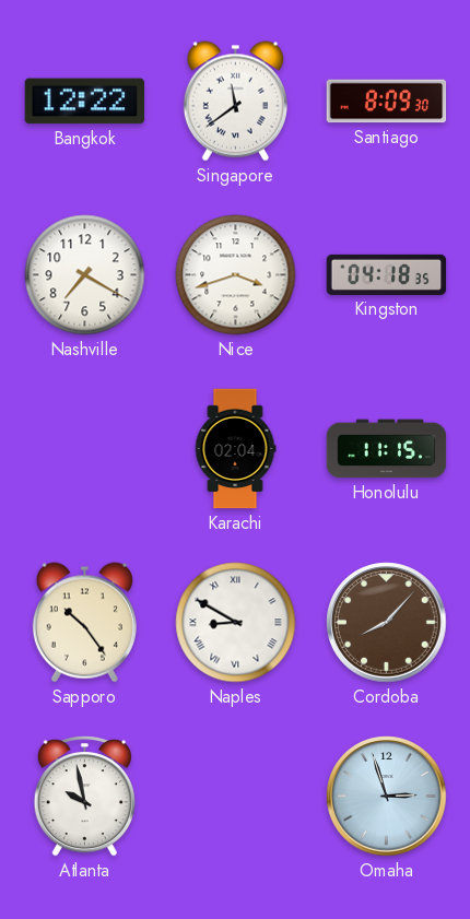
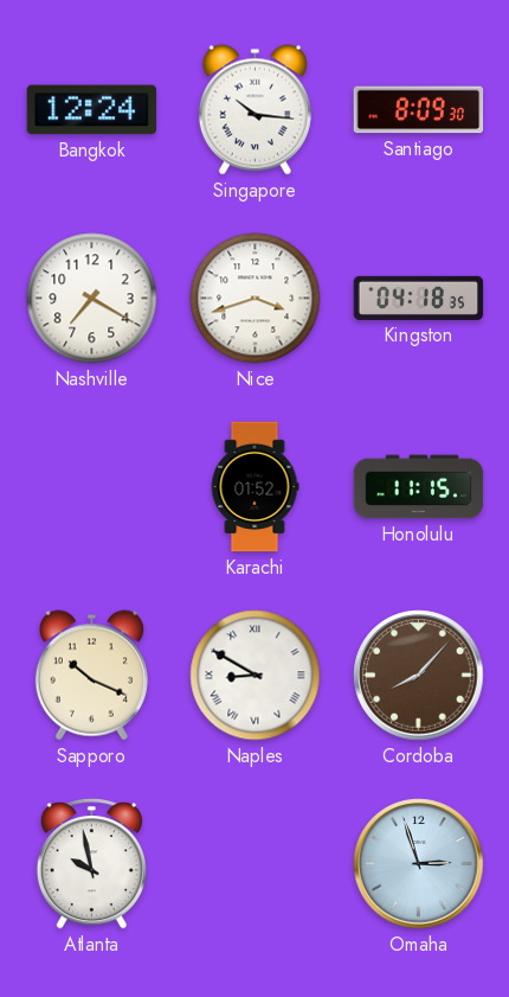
Bangkok: 12:22 -> 12:24 (92, 110)
Singapore: 11:39 -> 10:16 (254, 110)
Karachi: 02:04 -> 01:52 (254, 487)
Sapporo: 10:24 -> 10:19 (91, 676)
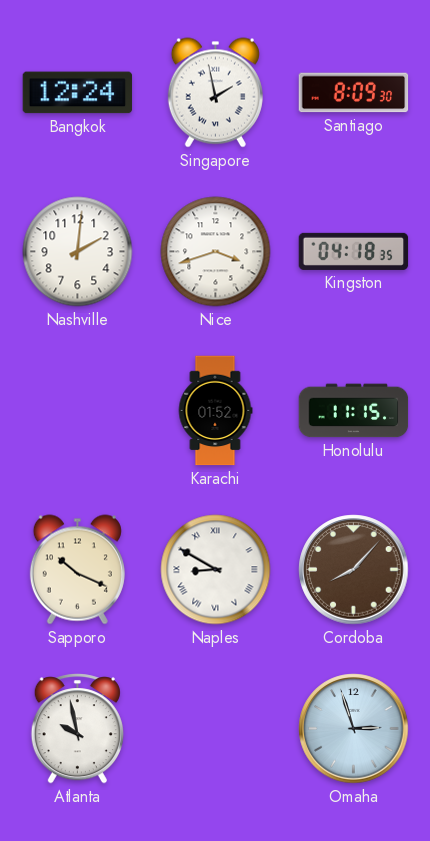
Singapore: 10:16 -> 1:58 (215, 93)
Nashville: 7:20 -> 2:01 (78, 252)
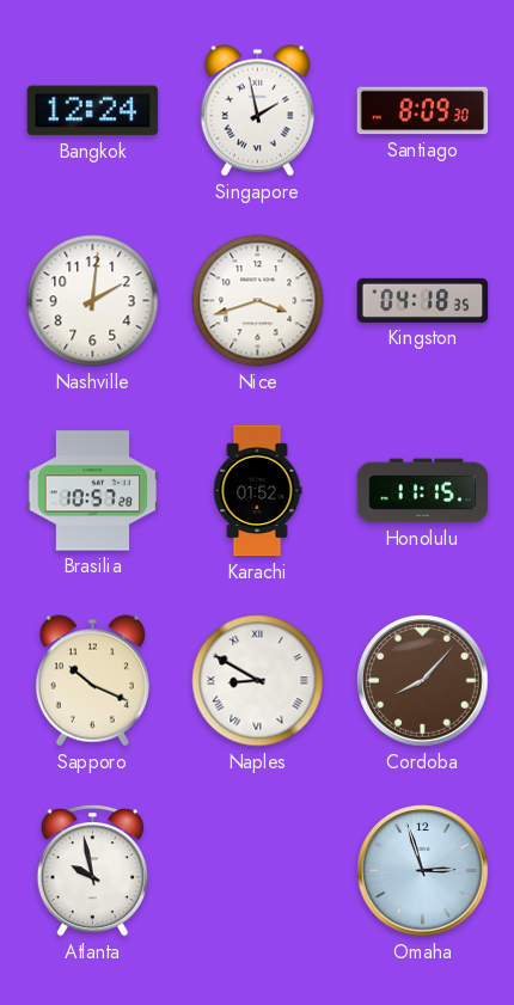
Brasilia: none -> 10:57 (93, 491)
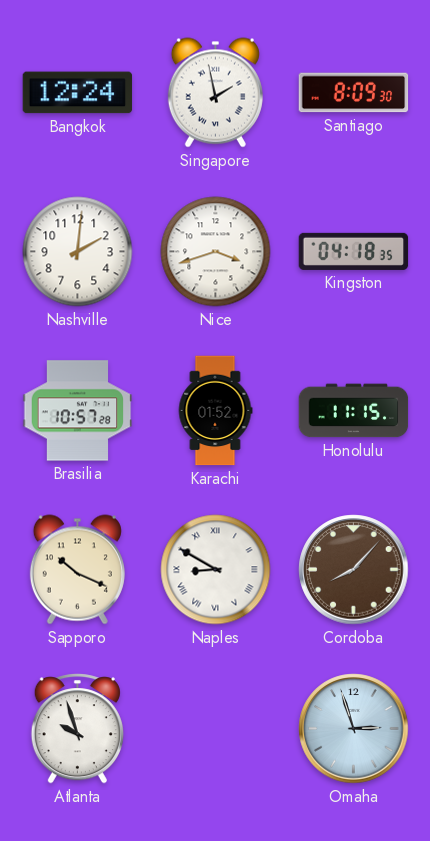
Atlanta: 9:58 -> 9:57 (77, 729)
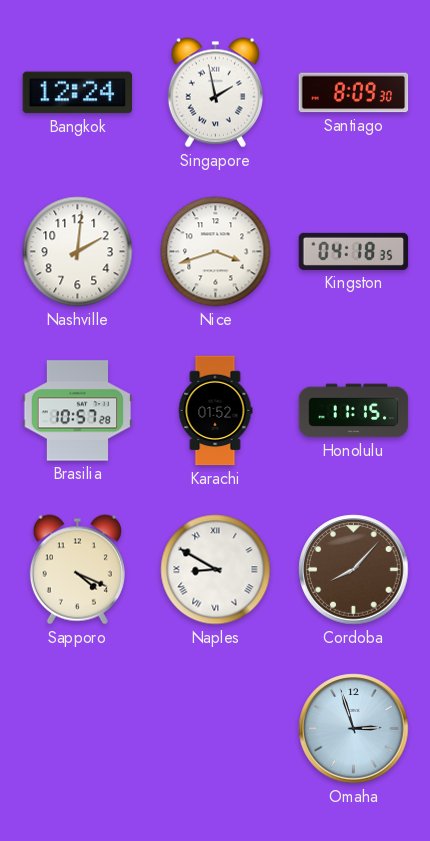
Sapporo: 10:19 -> 4:19 (77, 570)
Atlanta: 9:57 -> none (77, 729)
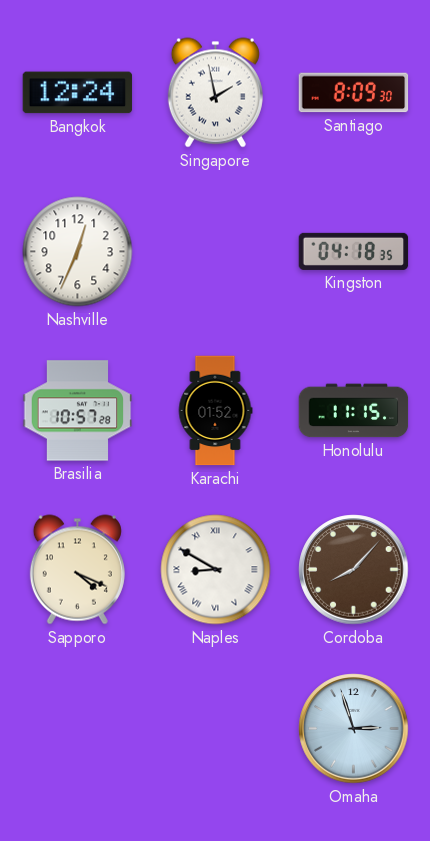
Nashville: 2:01 -> 12:34 (78, 252)
Nice: 3:42 -> none (216, 252)
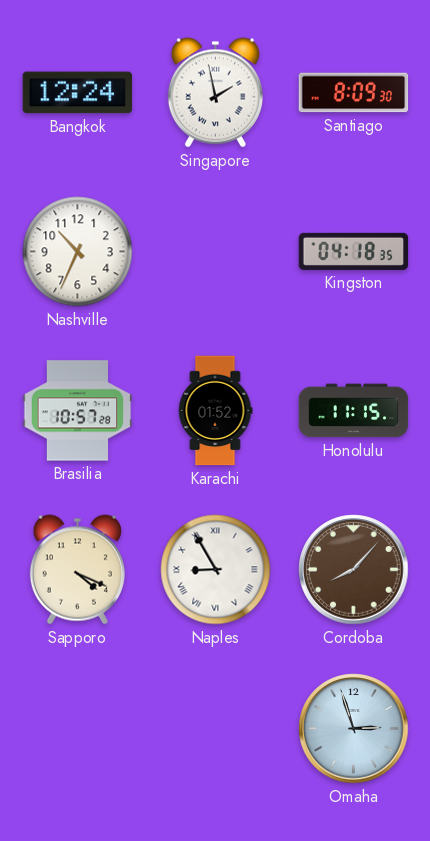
Nashville: 12:34 -> 10:34 (78, 252)
Naples: 8:50 -> 8:55 (216, 570)
